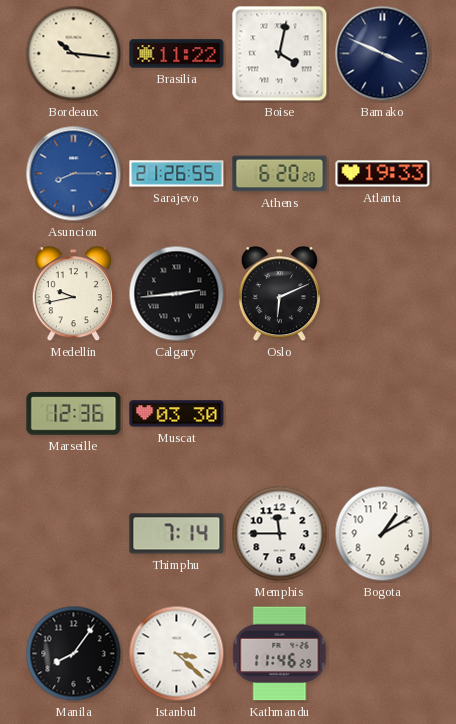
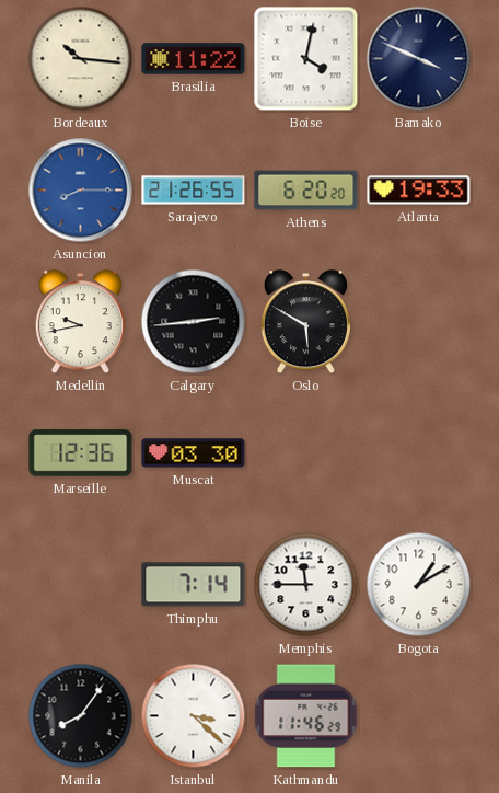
Oslo: 6:11 -> 5:50 (305, 322)
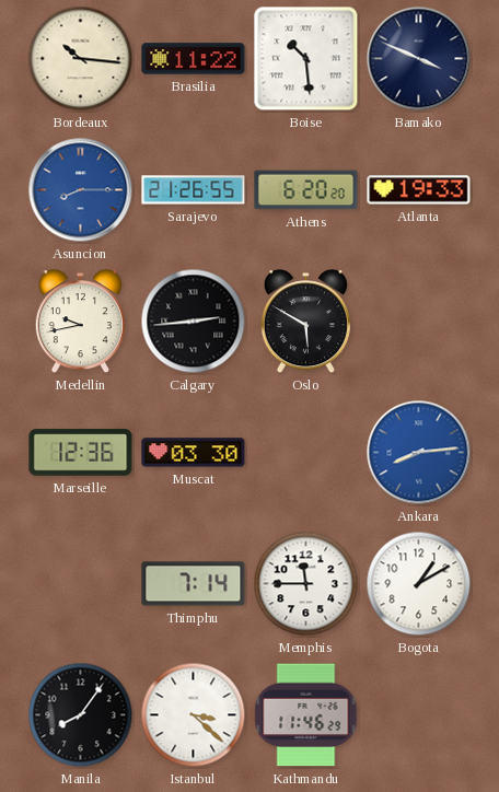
Boise: 4:02 -> 10:29 (306, 59)
Ankara: none -> 8:14 (419, 453)
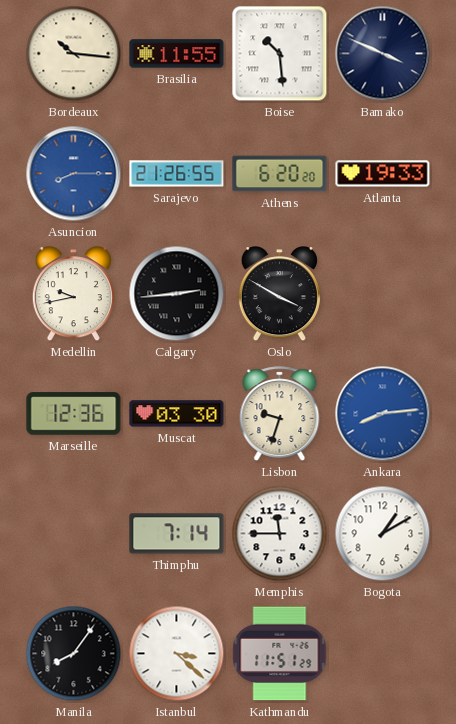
Brasilia: 11:22 -> 11:55 (177, 54)
Oslo: 5:50 -> 3:50 (279, 294)
Lisbon: none -> 9:33 (280, 414)
Kathmandu: 11:46 -> 11:51 (280, 654)
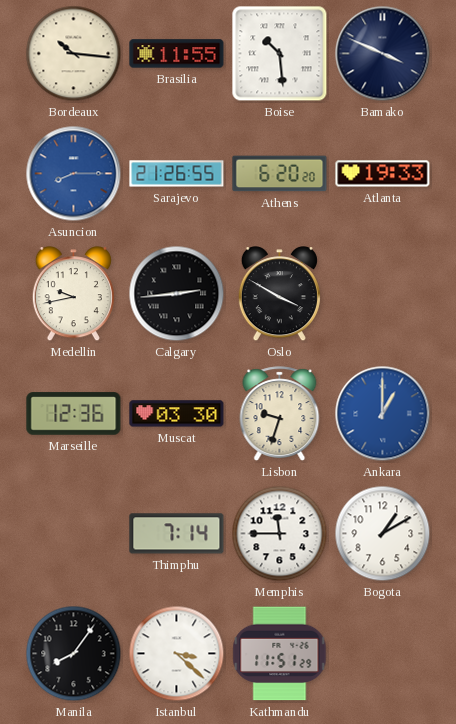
Ankara: 8:14 -> 1:00 (383, 414)
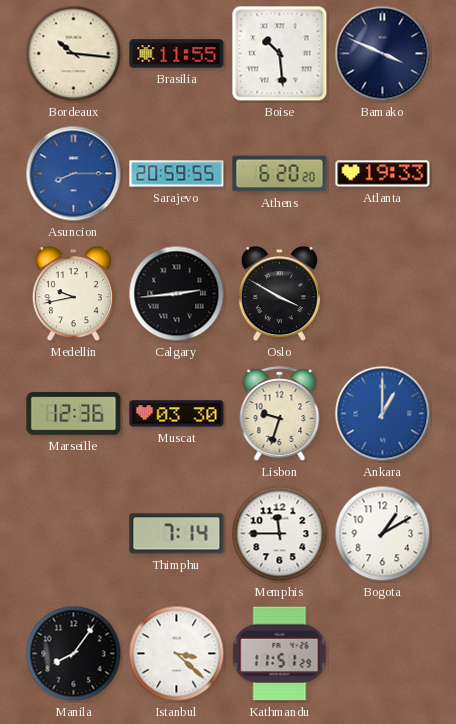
Sarajevo: 21:26 -> 20:59 (177, 174)
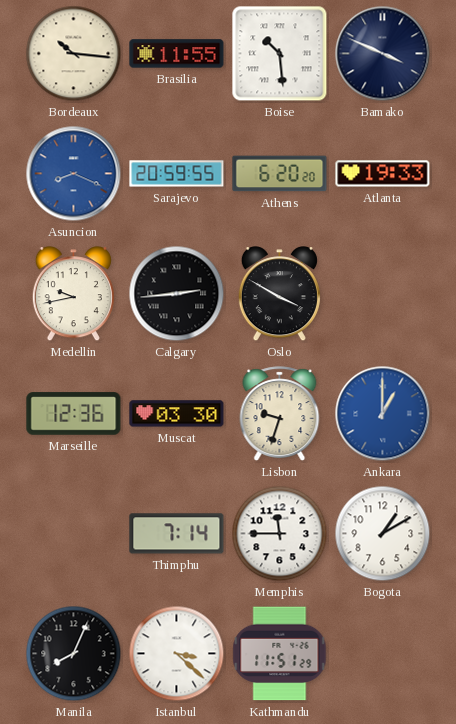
Asuncion: 8:15 -> 8:19 (74, 174)
Manila: 8:06 -> 8:04 (74, 654)
